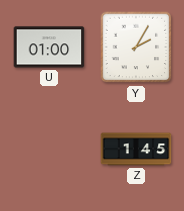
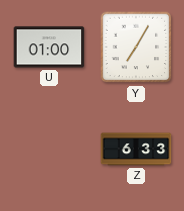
Y: 2:05 -> 7:05 (136, 47)
Z: 1:45 -> 6:33 (136, 149)
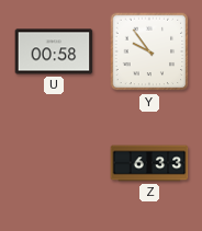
U: 01:00 -> 00:58 (54, 51)
Y: 7:05 -> 9:54 (149, 51)
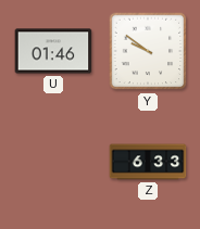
U: 00:58 -> 01:46 (53, 51)
Y: 9:54 -> 9:51 (148, 51)
